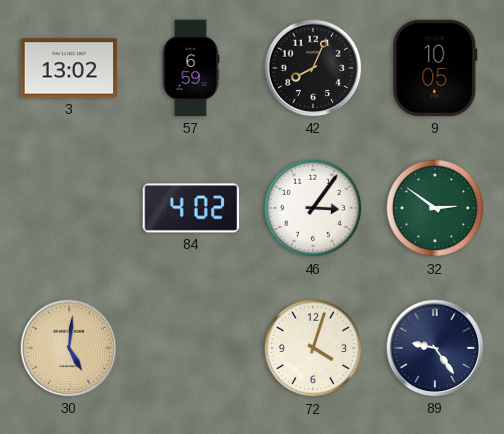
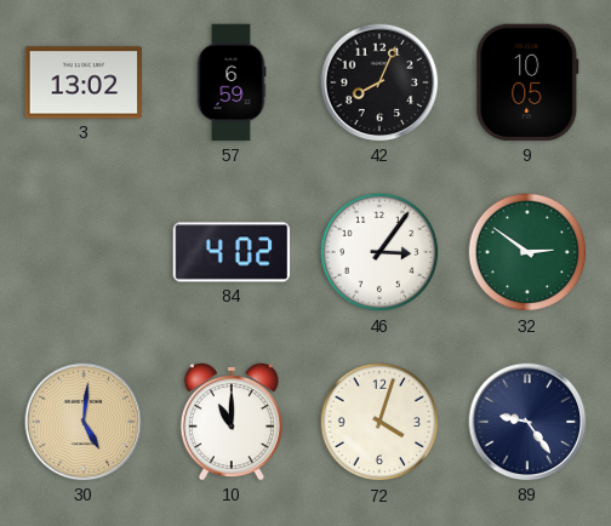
10: none -> 11:00 (232, 423)
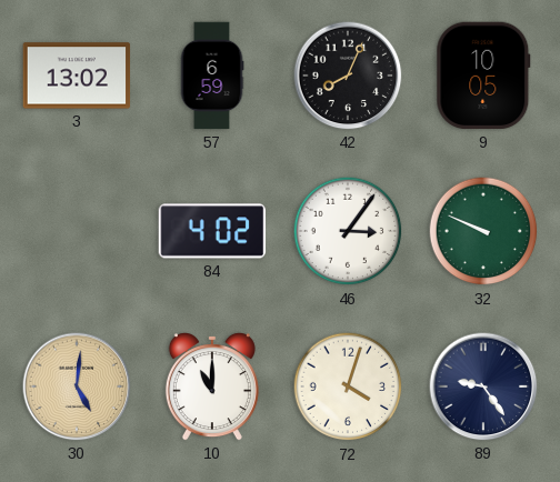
32: 2:51 -> 9:49 (483, 231)
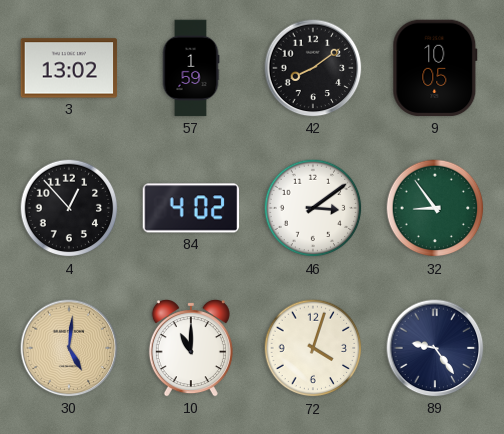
57: 6:59 -> 1:59 (191, 68)
42: 8:04 -> 8:09 (313, 68)
4: none -> 12:53 (69, 208)
46: 3:06 -> 3:09 (313, 208)
32: 9:49 -> 8:54 (435, 208)
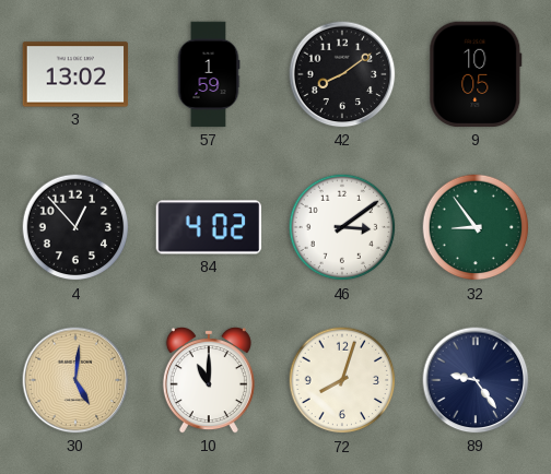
72: 4:03 -> 8:03 (342, 380)
